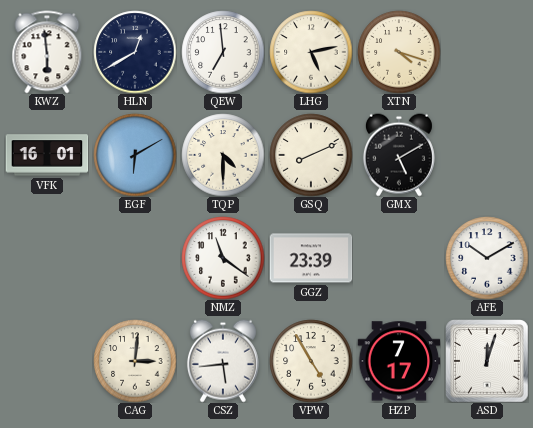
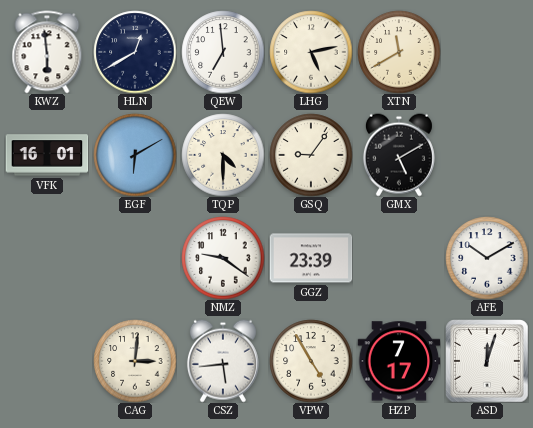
XTN: 4:18 -> 11:40 (399, 52)
GSQ: 8:11 -> 9:06 (311, 155)
NMZ: 11:21 -> 9:21 (223, 258)
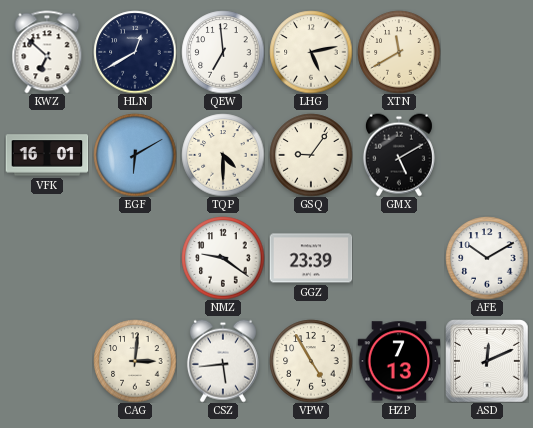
KWZ: 5:59 -> 6:52 (47, 52)
HZP: 7:17 -> 7:13 (399, 361)
ASD: 12:03 -> 12:11 (487, 361)
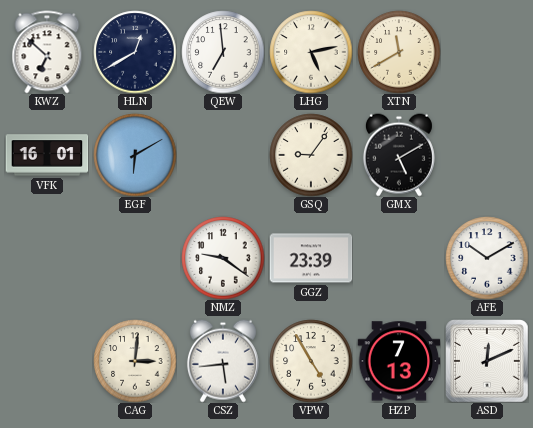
TQP: 4:30 -> none (223, 155)
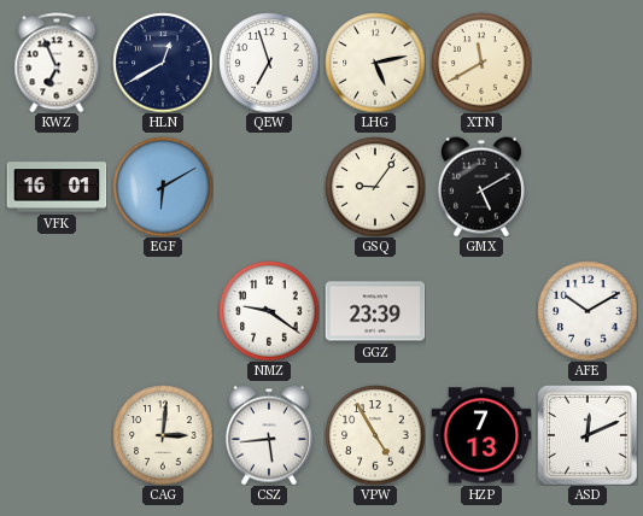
KWZ: 6:52 -> 6:56 (57, 63)
QEW: 6:59 -> 6:57 (269, 63)
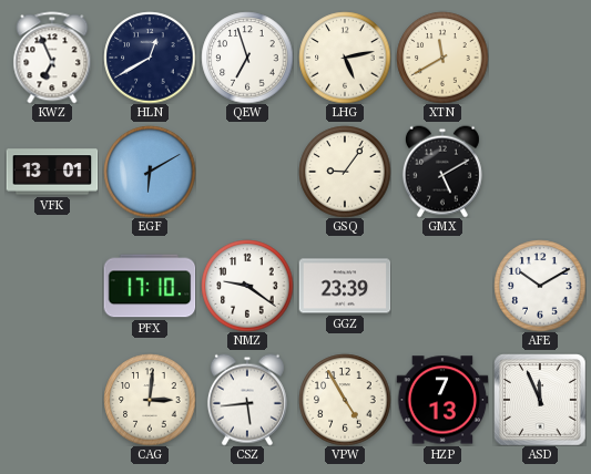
VFK: 16:01 -> 13:01 (52, 172)
PFX: none -> 17:10 (150, 286)
ASD: 12:11 -> 11:56 (540, 400)
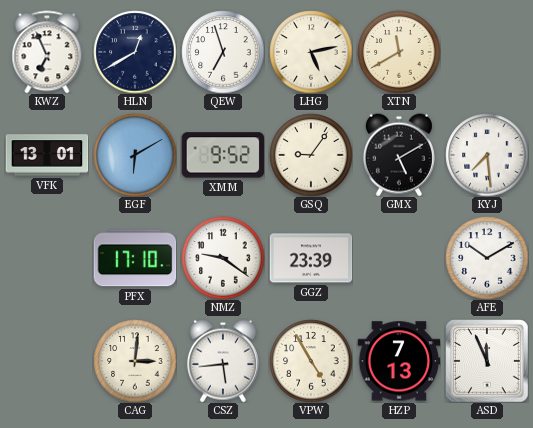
XMM: none -> 9:52 (223, 155)
KYJ: none -> 7:29 (487, 155)
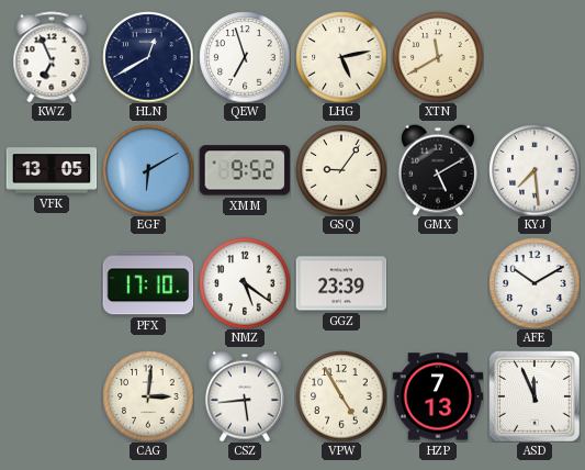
VFK: 13:01 -> 13:05 (52, 170)
NMZ: 9:21 -> 5:21 (245, 283)
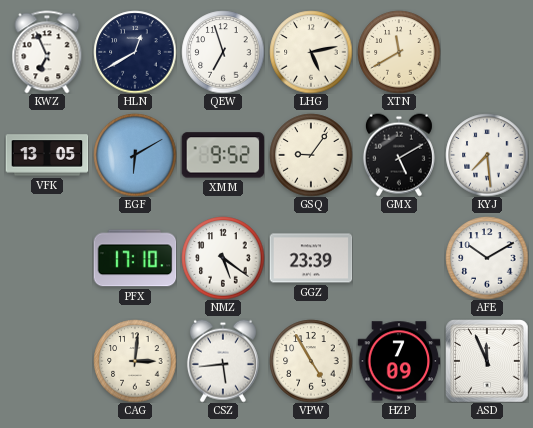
HZP: 7:13 -> 7:09 (399, 361)
